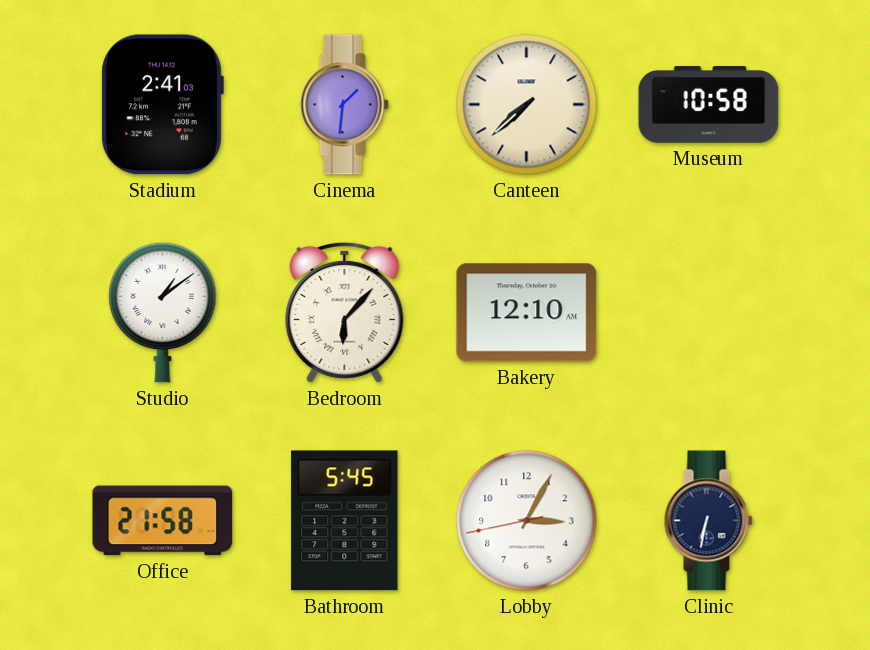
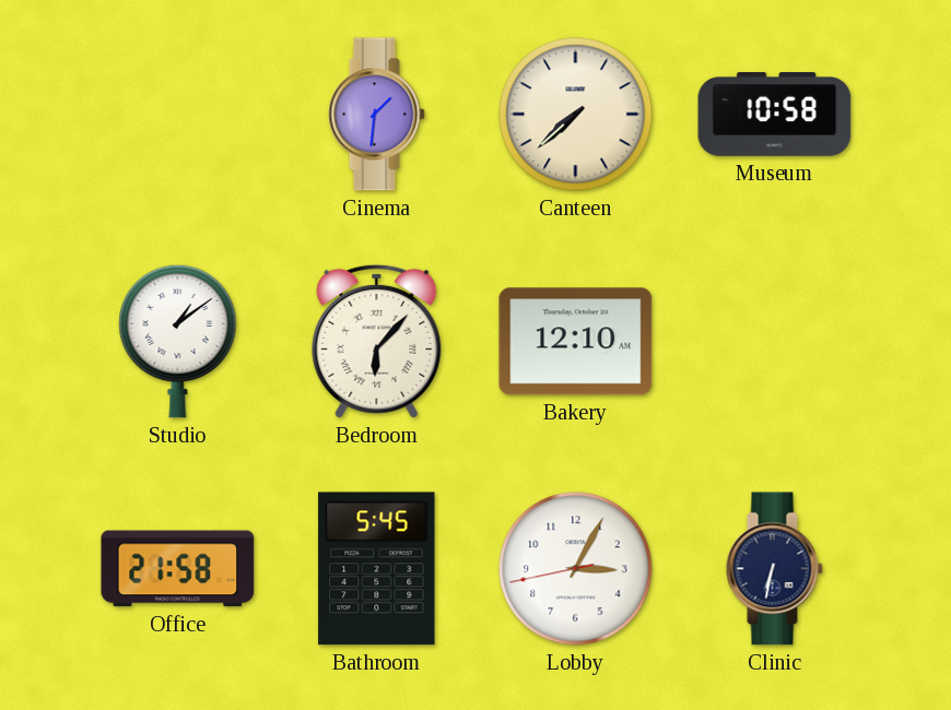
Stadium: 2:41 -> none (162, 105)
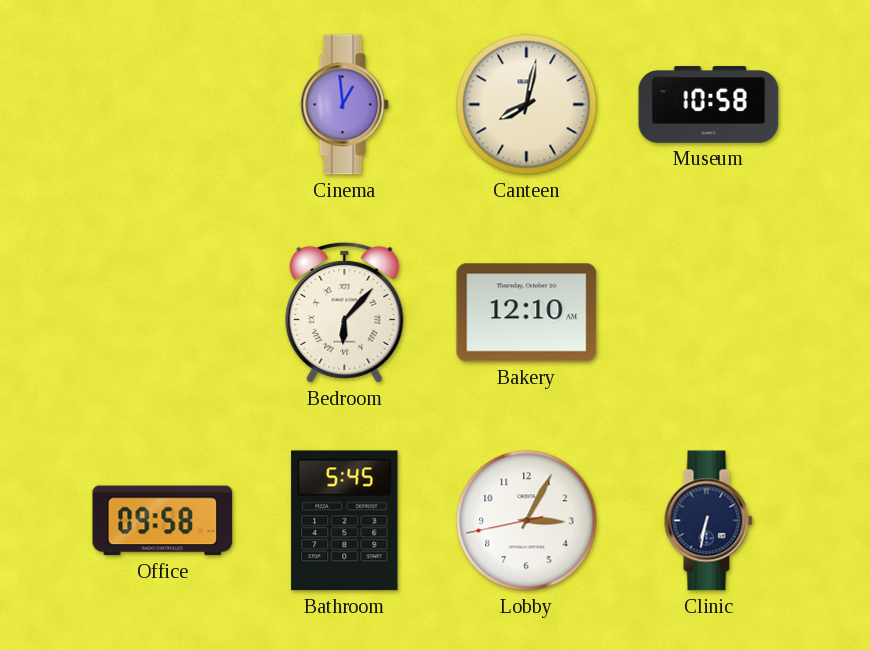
Cinema: 1:31 -> 12:59 (344, 105)
Canteen: 7:38 -> 8:02 (527, 105)
Studio: 1:09 -> none (178, 341)
Office: 21:58 -> 09:58 (163, 521)
